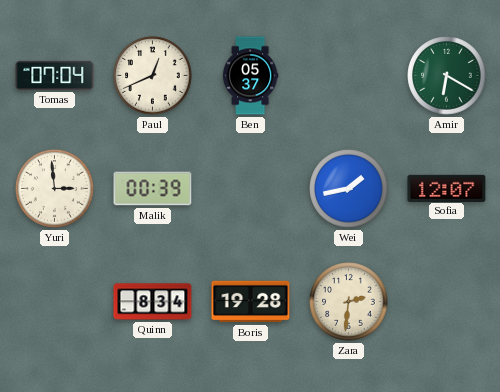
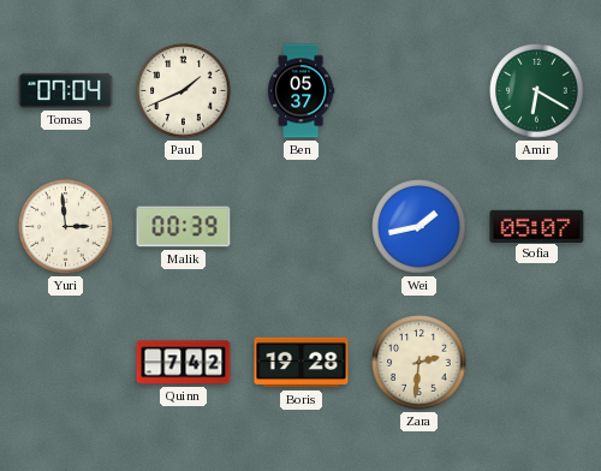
Paul: 12:41 -> 1:41 (184, 91)
Sofia: 12:07 -> 05:07 (537, 226)
Quinn: 8:34 -> 7:42 (184, 363)
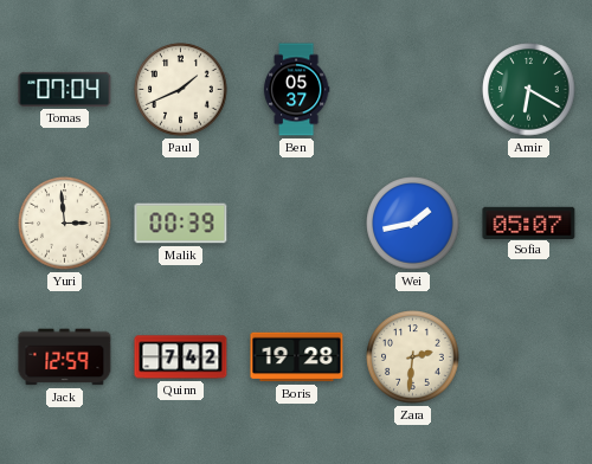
Jack: none -> 12:59 (65, 357)
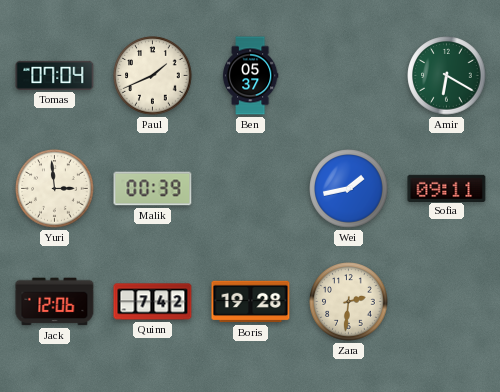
Sofia: 05:07 -> 09:11 (447, 188)
Jack: 12:59 -> 12:06 (55, 302)
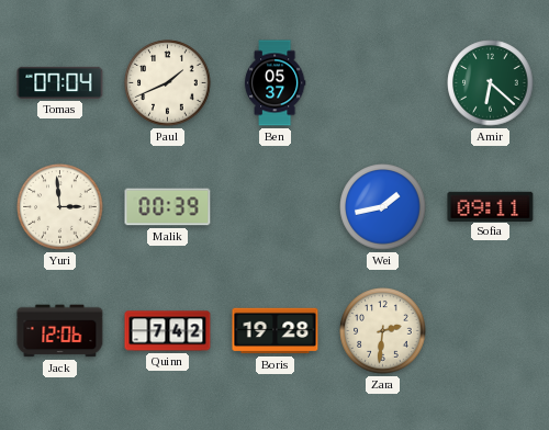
Amir: 6:20 -> 6:22 (491, 83)
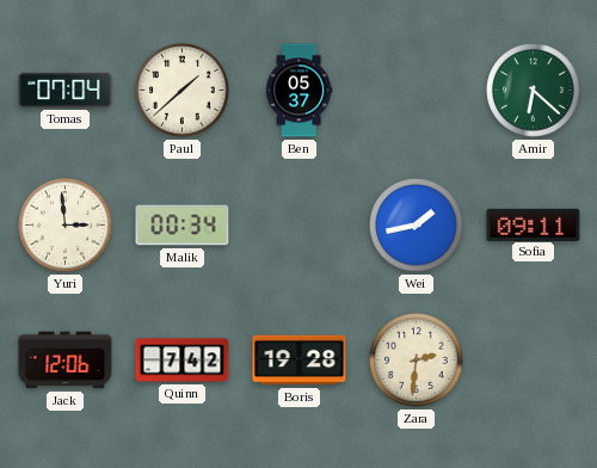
Paul: 1:41 -> 1:38 (183, 91)
Malik: 00:39 -> 00:34 (183, 226)
